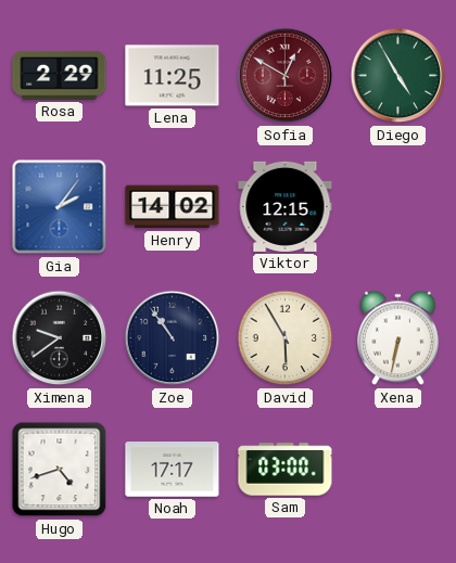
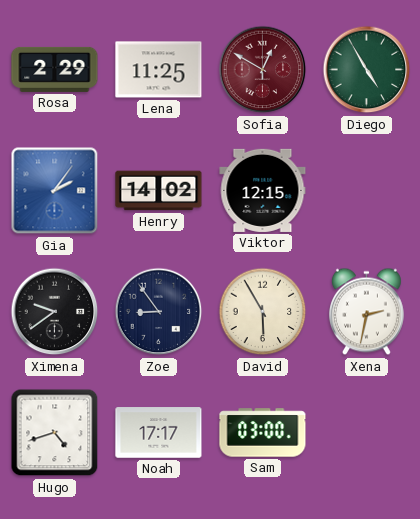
Zoe: 10:54 -> 8:54 (159, 312)
Xena: 6:32 -> 2:32 (366, 312)
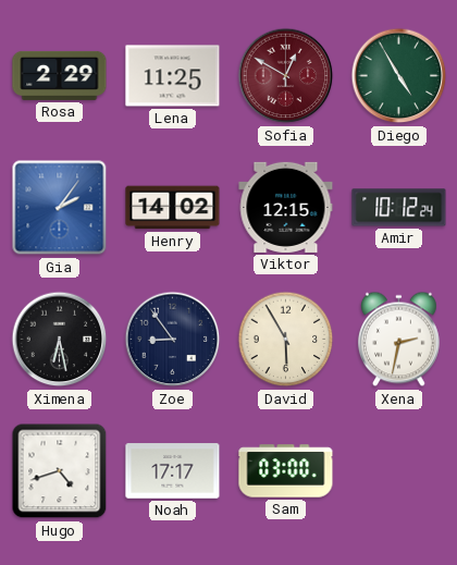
Amir: none -> 10:12 (399, 208)
Ximena: 9:39 -> 6:28 (60, 340)
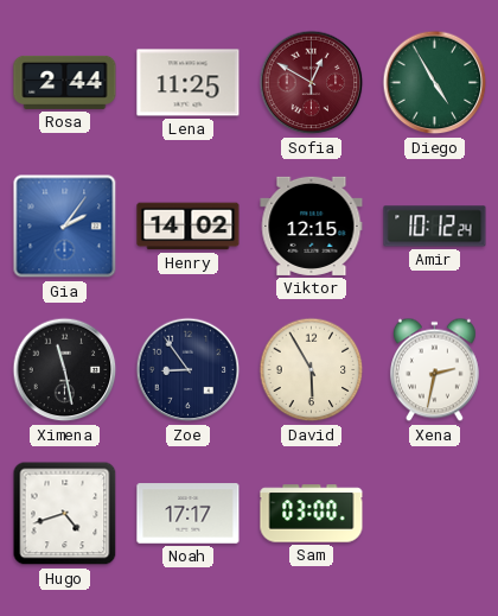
Rosa: 2:29 -> 2:44 (65, 82)
Ximena: 6:28 -> 11:28 (65, 370)
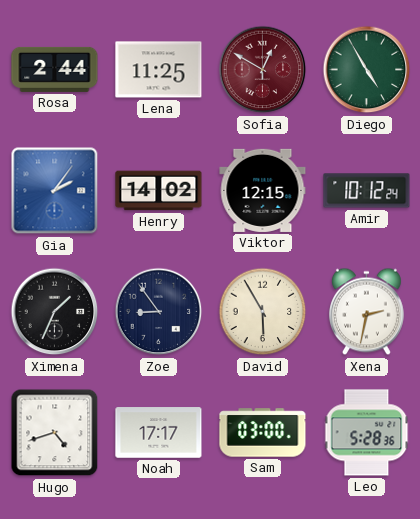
Ximena: 11:28 -> 1:34 (55, 312)
Leo: none -> 5:28 (367, 433)
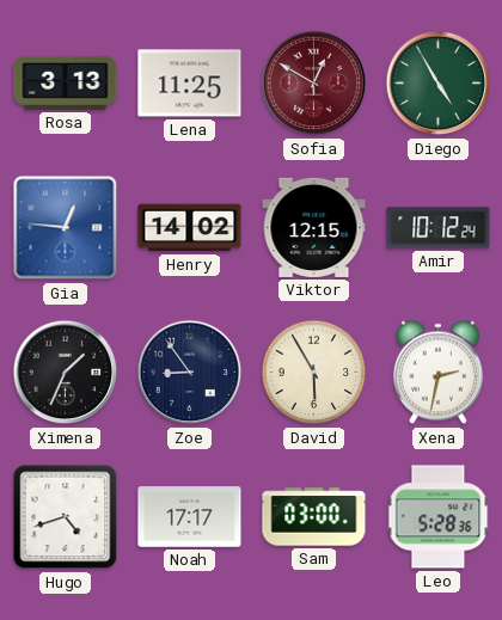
Rosa: 2:44 -> 3:13 (66, 82)
Gia: 2:06 -> 12:46 (66, 228)
